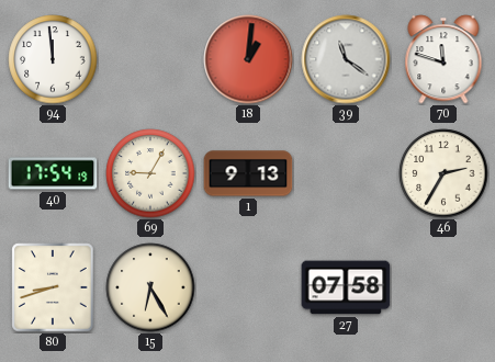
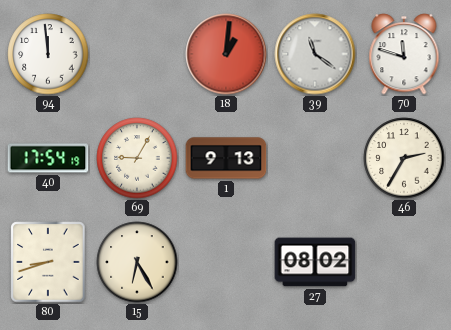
27: 07:58 -> 08:02 (315, 262)
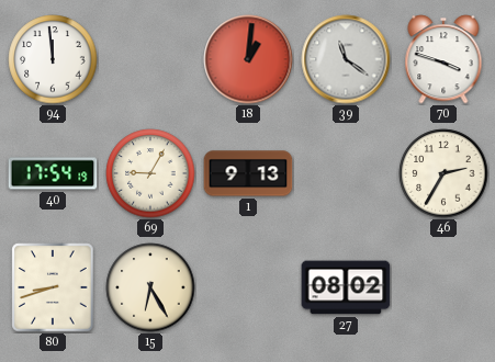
70: 11:48 -> 3:48 (443, 59)
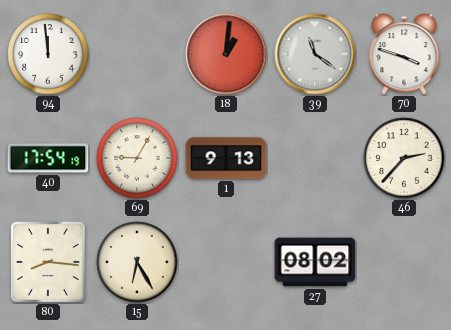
46: 2:35 -> 2:37 (404, 158)
80: 8:42 -> 8:16 (48, 262)
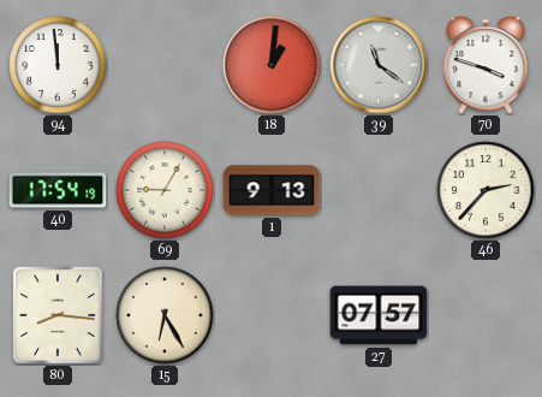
27: 08:02 -> 07:57 (379, 315)
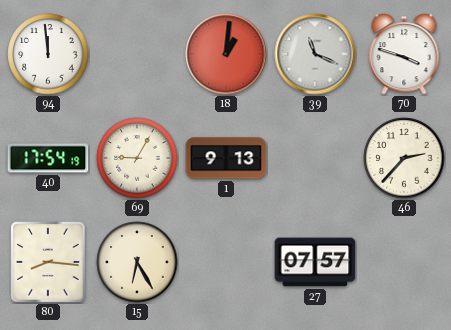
39: 11:21 -> 11:19 (315, 54)
